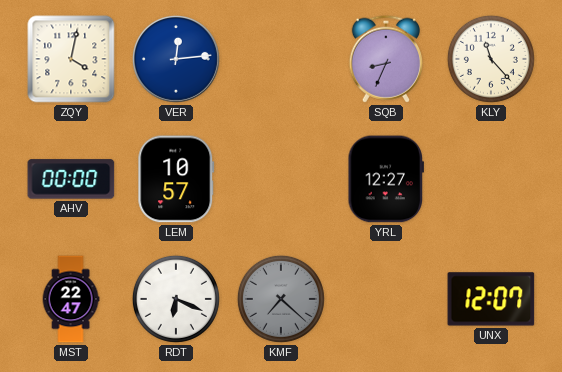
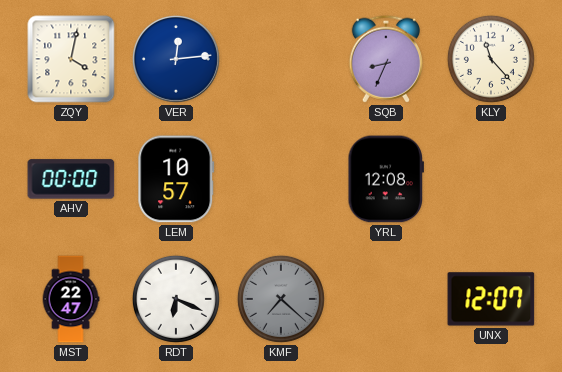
YRL: 12:27 -> 12:08 (386, 179)
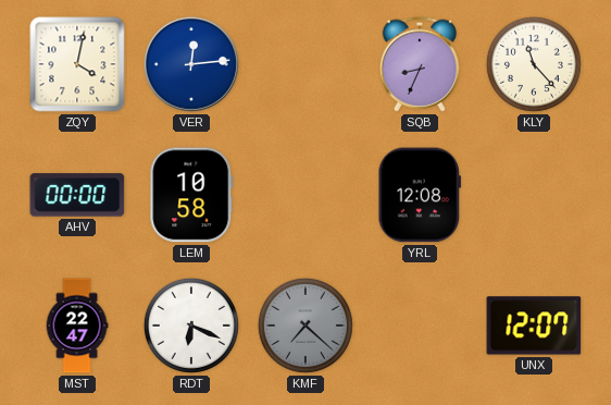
LEM: 10:57 -> 10:58 (191, 195)
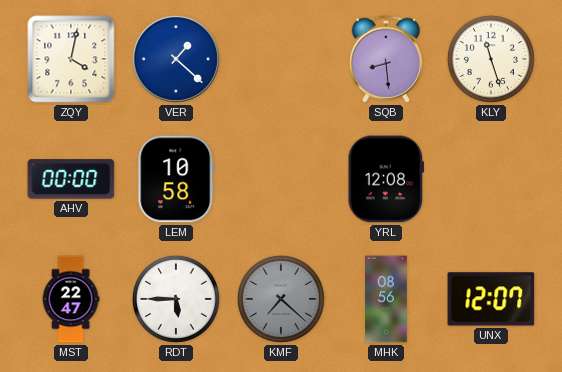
VER: 12:14 -> 1:22 (176, 59)
SQB: 8:34 -> 8:29 (385, 59)
KLY: 11:23 -> 11:27 (491, 59)
RDT: 6:19 -> 5:45 (176, 299)
MHK: none -> 08:56 (386, 299)
